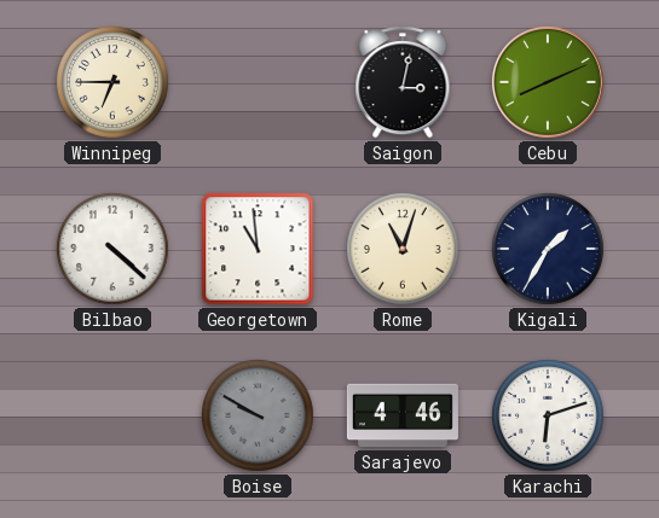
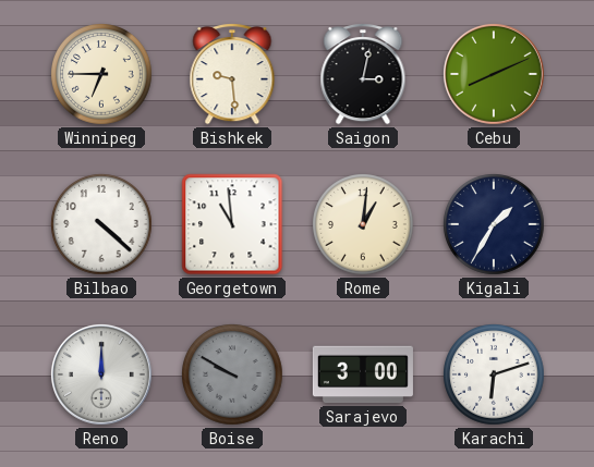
Bishkek: none -> 9:29 (232, 75)
Rome: 11:03 -> 1:01 (364, 225)
Reno: none -> 12:00 (101, 374)
Sarajevo: 4:46 -> 3:00 (363, 374)
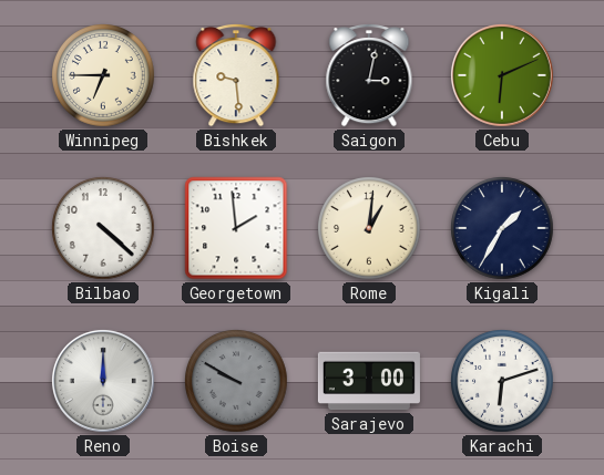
Cebu: 8:11 -> 6:11 (502, 75)
Georgetown: 10:59 -> 1:59 (236, 228)
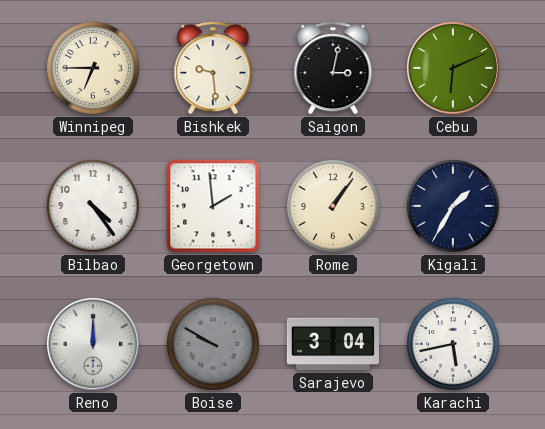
Bilbao: 4:22 -> 4:24 (94, 207)
Rome: 1:01 -> 1:06 (334, 207)
Sarajevo: 3:00 -> 3:04 (333, 344)
Karachi: 6:12 -> 5:43 (454, 345)
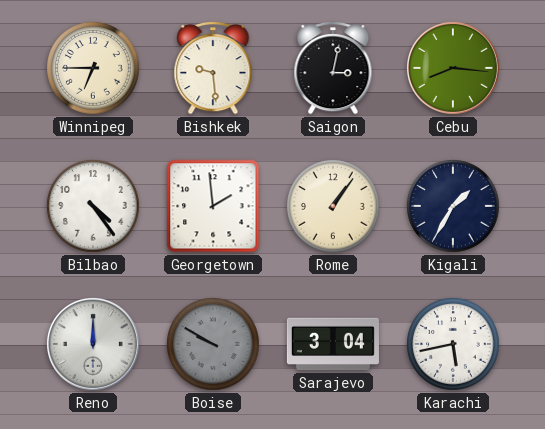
Cebu: 6:11 -> 8:16 (453, 68)
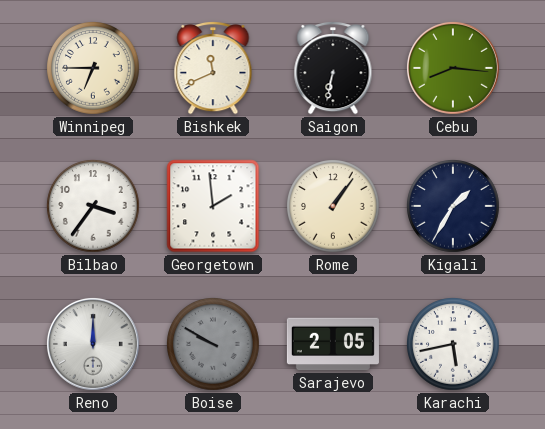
Bishkek: 9:29 -> 11:41 (213, 69)
Saigon: 3:02 -> 6:32 (333, 69)
Bilbao: 4:24 -> 3:36 (94, 207)
Sarajevo: 3:04 -> 2:05 (333, 344)
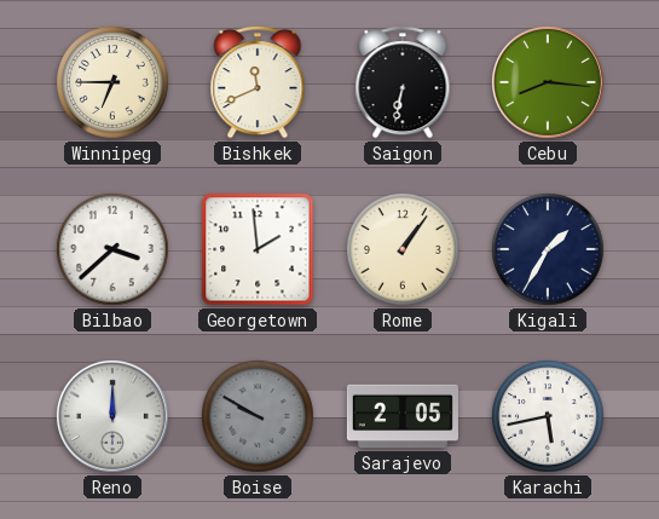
Bilbao: 3:36 -> 3:38 (114, 250)
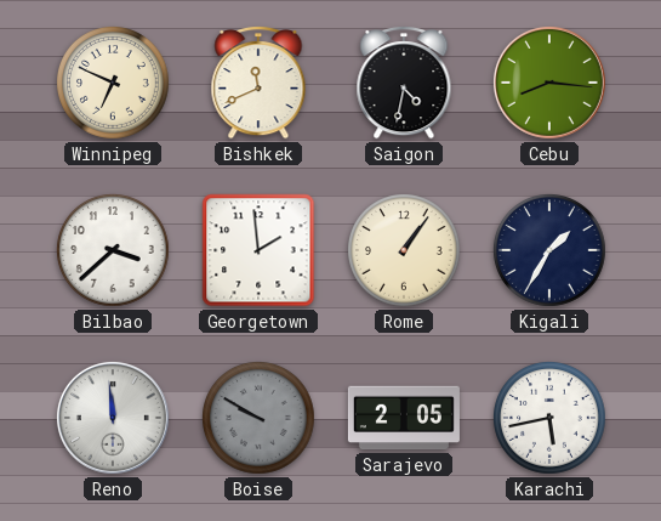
Winnipeg: 6:45 -> 6:49 (114, 84)
Saigon: 6:32 -> 4:32 (404, 84)
Reno: 12:00 -> 11:59 (113, 418)
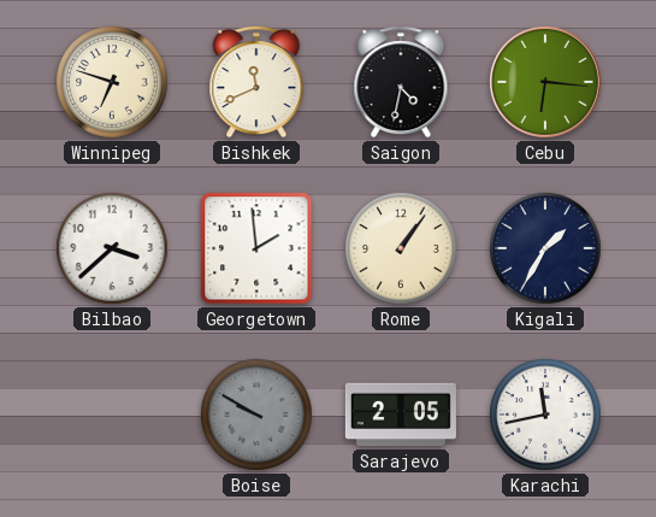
Winnipeg: 6:49 -> 6:48 (113, 83)
Cebu: 8:16 -> 6:16 (545, 82)
Reno: 11:59 -> none (113, 418)
Karachi: 5:43 -> 11:43 (546, 416)
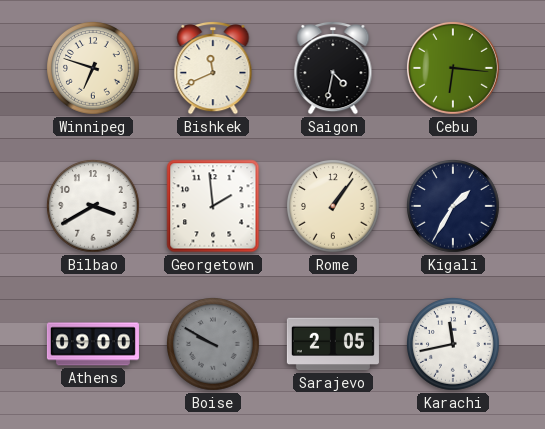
Bilbao: 3:38 -> 3:40 (94, 207)
Athens: none -> 09:00 (93, 344)
